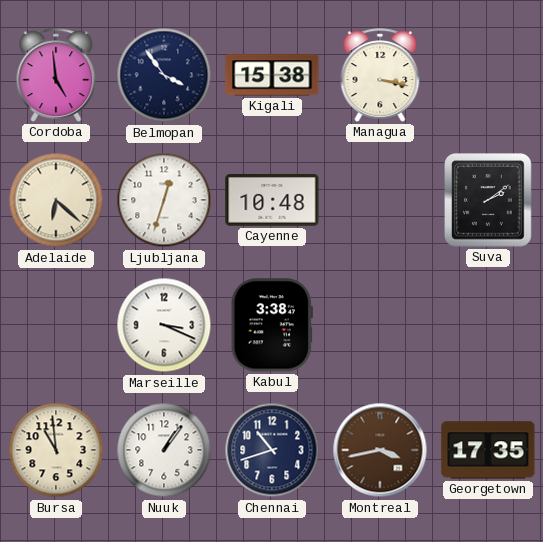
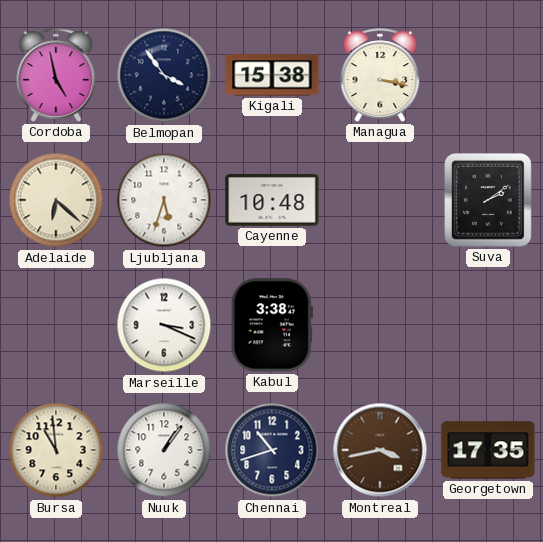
Cordoba: 4:59 -> 4:58 (56, 75)
Ljubljana: 12:33 -> 5:33 (164, 200)
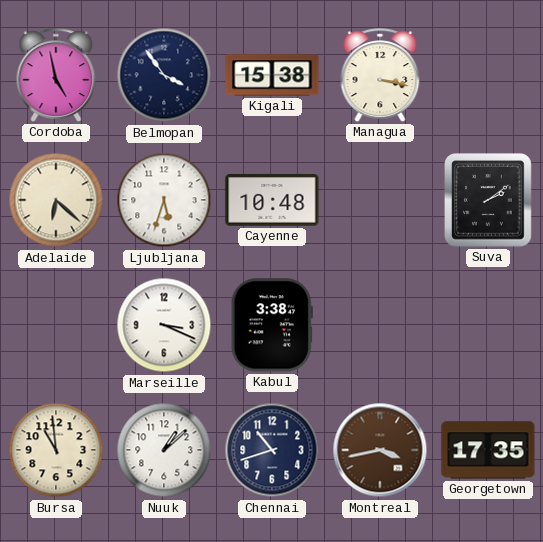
Nuuk: 1:06 -> 1:08 (164, 450)
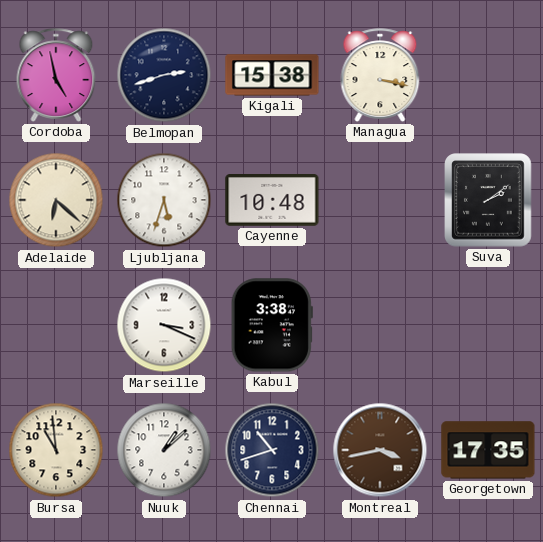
Belmopan: 3:54 -> 2:42 (164, 75)
